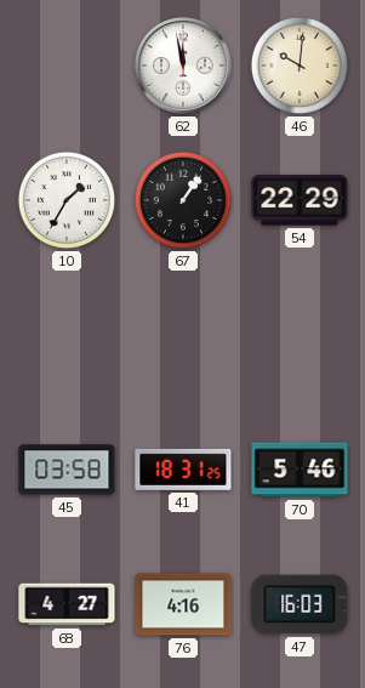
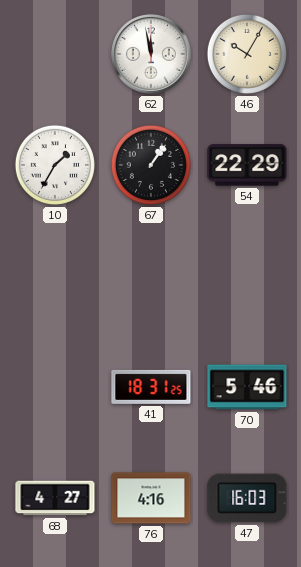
46: 10:01 -> 10:05 (247, 54)
45: 03:58 -> none (67, 470)
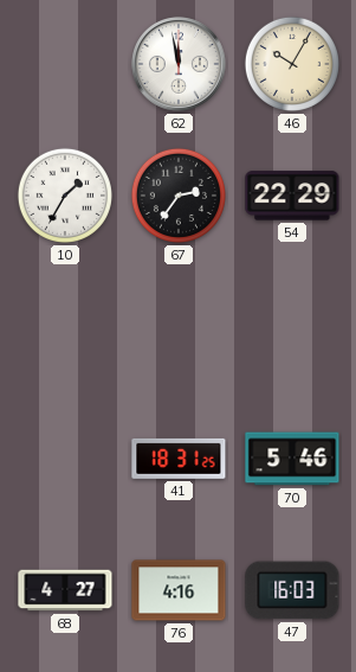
67: 1:06 -> 2:36 (179, 196)
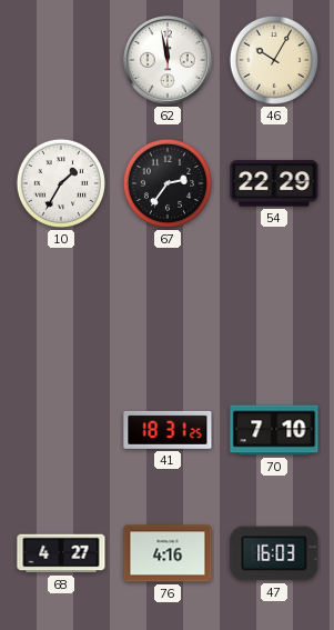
70: 5:46 -> 7:10 (274, 430)
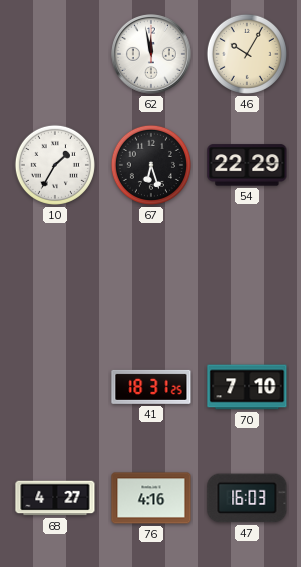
67: 2:36 -> 6:27 (151, 165)
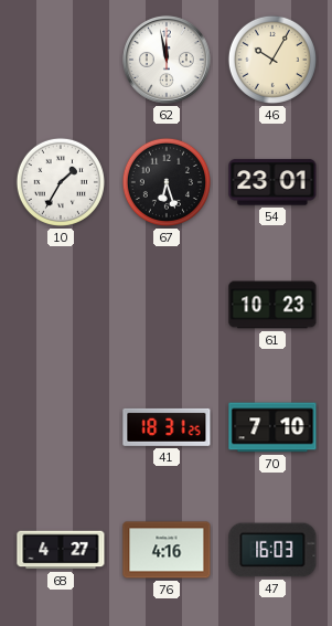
54: 22:29 -> 23:01 (272, 182)
61: none -> 10:23 (272, 305)
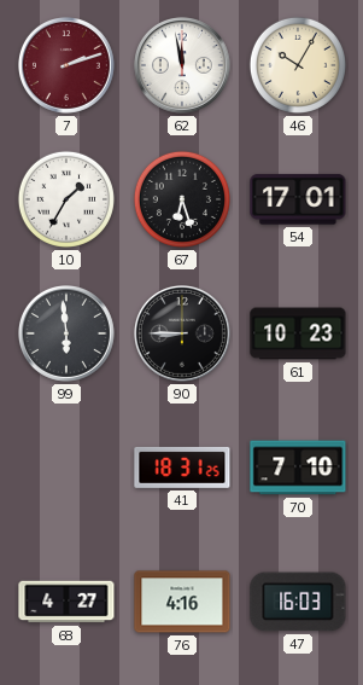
7: none -> 2:12 (66, 65)
54: 23:01 -> 17:01 (298, 199)
99: none -> 5:59 (66, 333)
90: none -> 8:45 (182, 333)
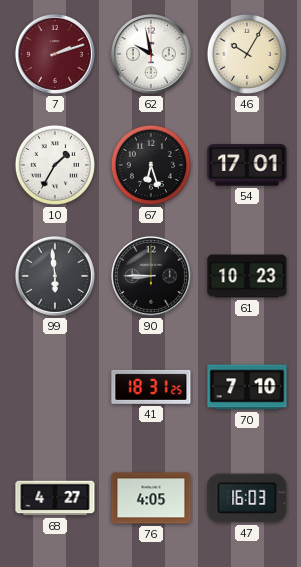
62: 11:58 -> 9:58 (151, 54)
76: 4:16 -> 4:05 (151, 498)
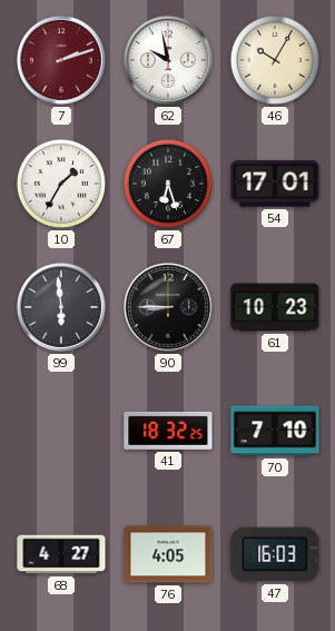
41: 18:31 -> 18:32 (168, 431)
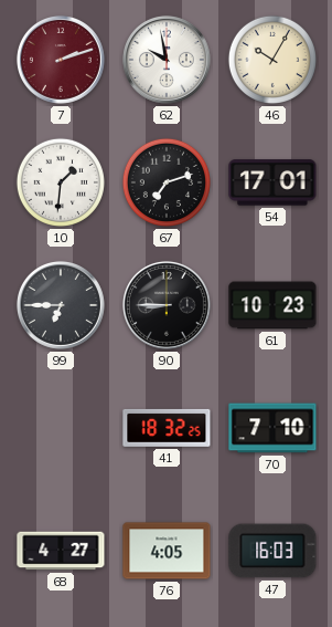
10: 1:35 -> 1:31 (61, 182)
67: 6:27 -> 7:12 (167, 182)
99: 5:59 -> 6:45 (61, 305)
